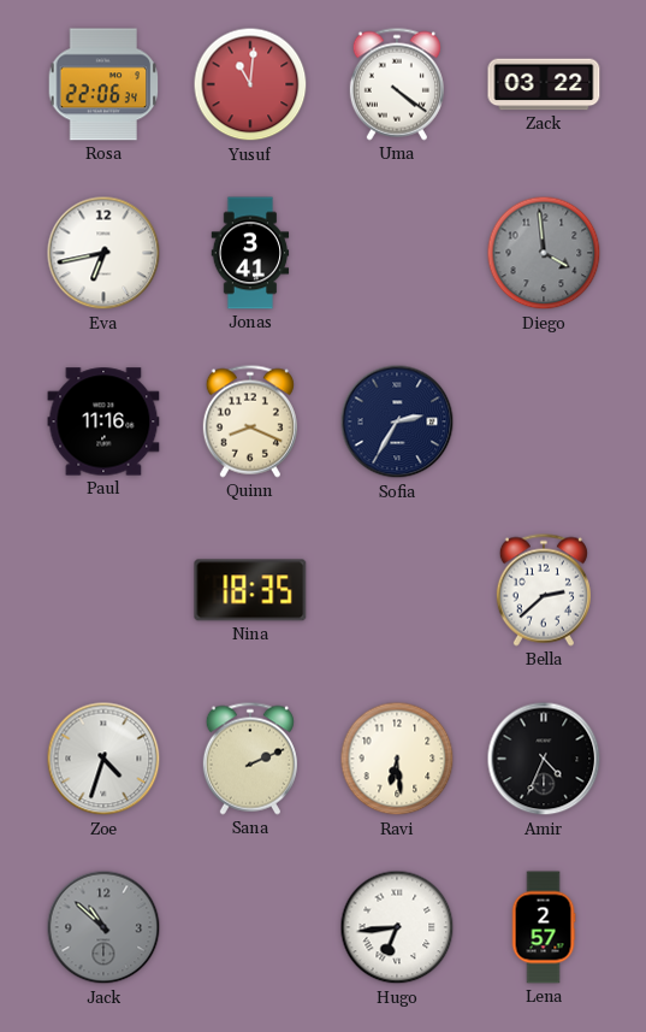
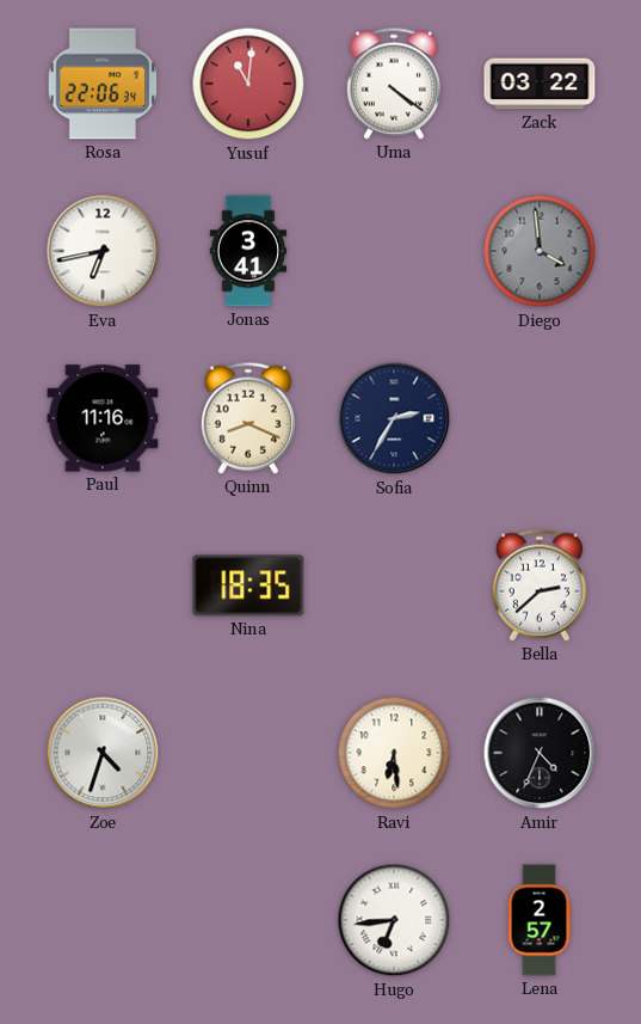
Sana: 2:11 -> none (250, 759)
Jack: 10:52 -> none (103, 927)
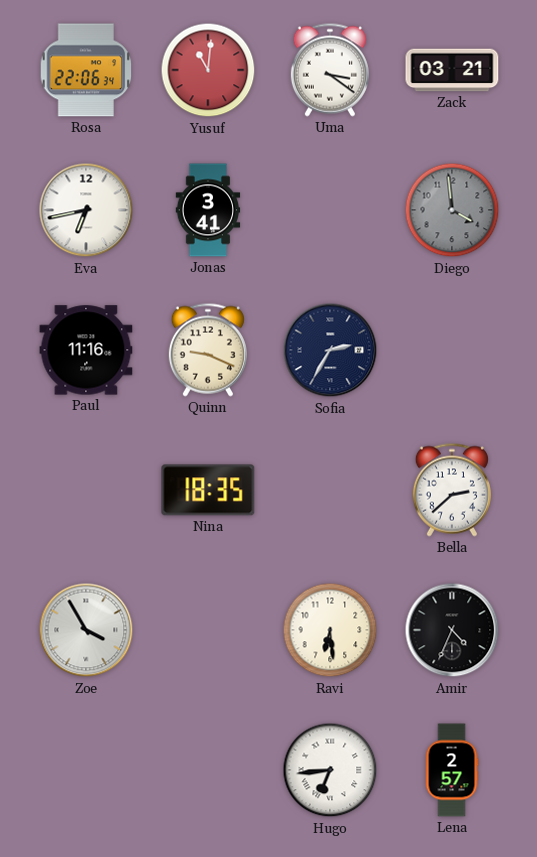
Uma: 4:21 -> 3:21 (330, 70)
Zack: 03:22 -> 03:21 (452, 70)
Quinn: 8:19 -> 9:19 (208, 350)
Zoe: 4:33 -> 3:55 (86, 630)
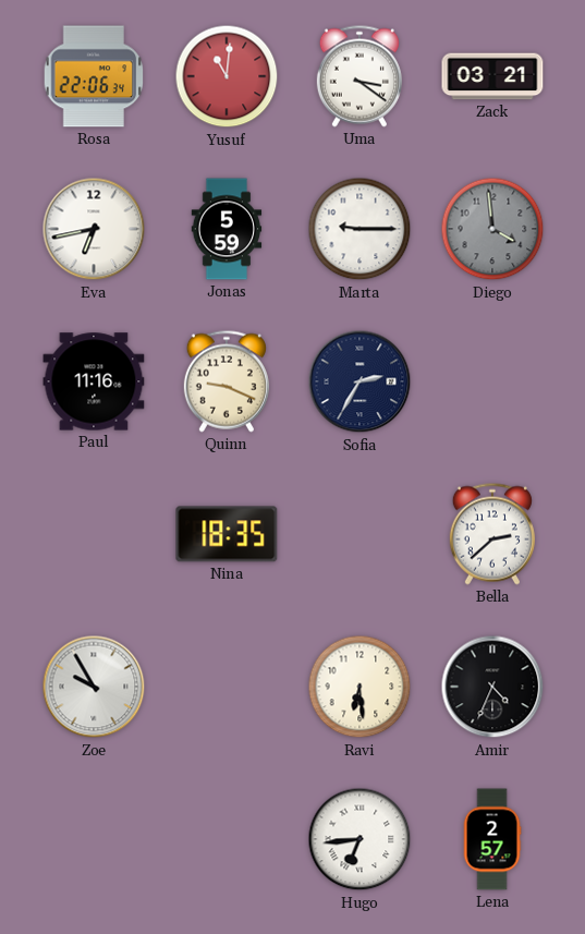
Jonas: 3:41 -> 5:59 (227, 229)
Marta: none -> 9:15 (359, 229)
Zoe: 3:55 -> 9:55 (94, 687)
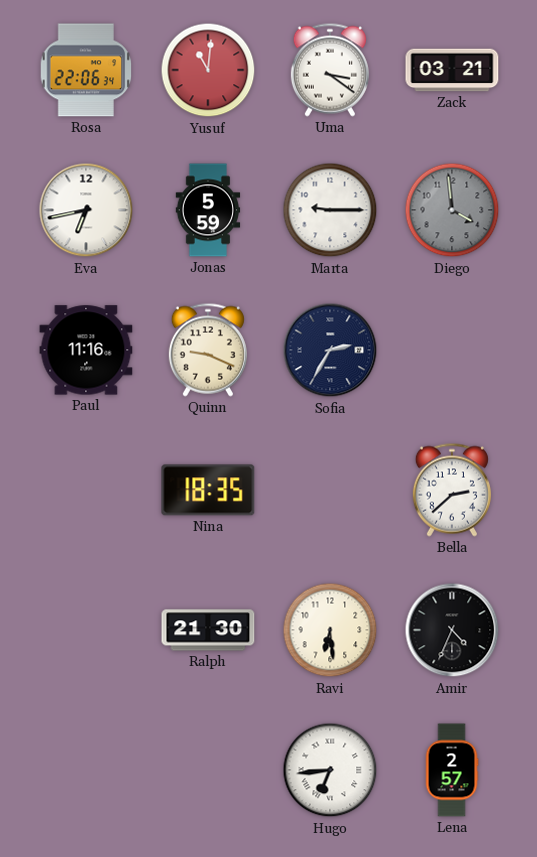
Zoe: 9:55 -> none (94, 687)
Ralph: none -> 21:30 (208, 630)
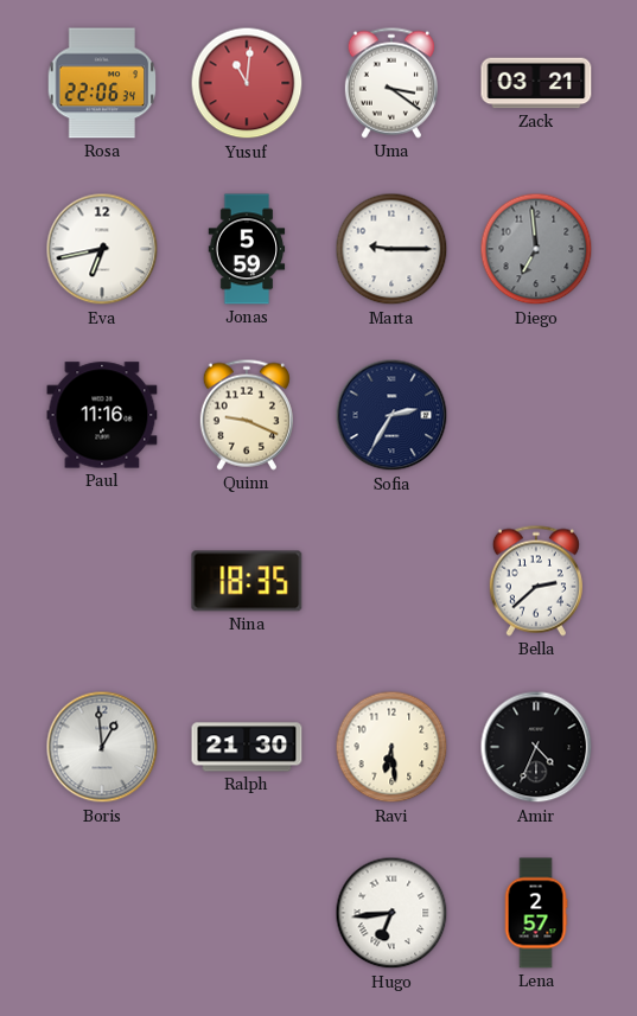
Diego: 3:59 -> 6:59 (536, 249)
Boris: none -> 12:59 (102, 747)
